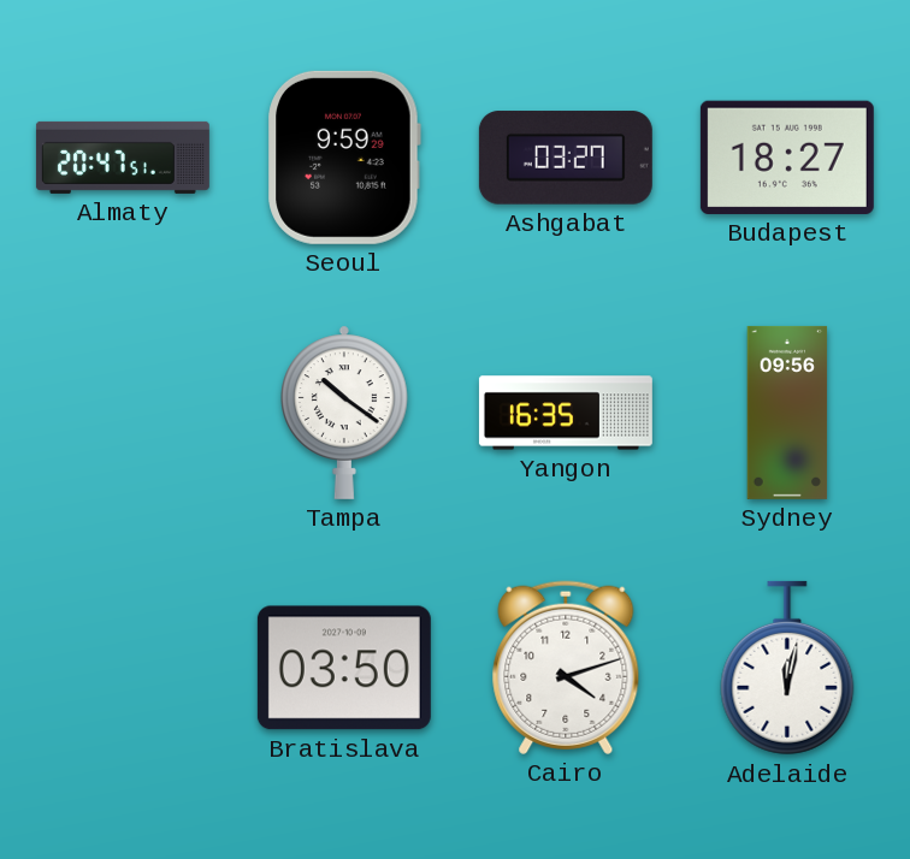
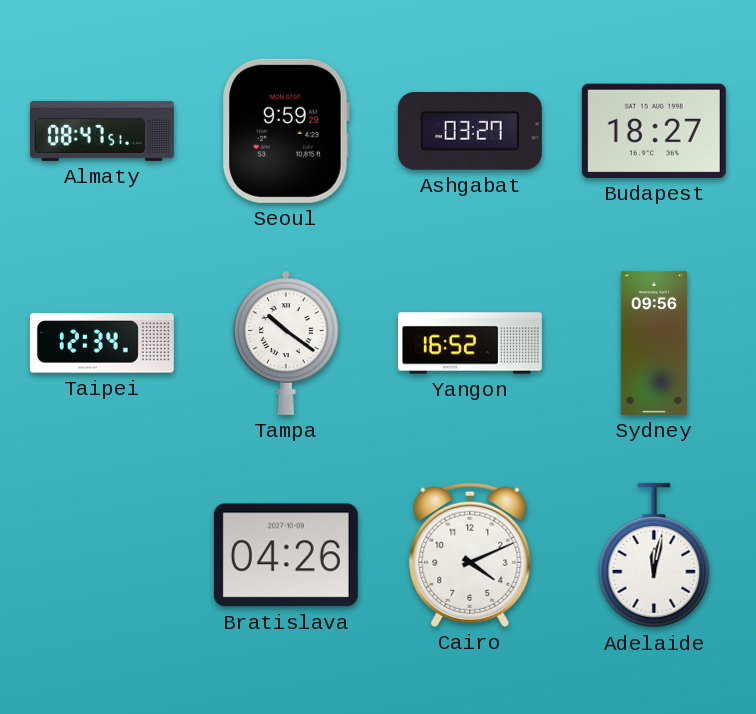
Almaty: 20:47 -> 08:47 (102, 131)
Taipei: none -> 12:34 (102, 343)
Yangon: 16:35 -> 16:52 (470, 343)
Bratislava: 03:50 -> 04:26 (286, 555)
Cairo: 4:12 -> 4:11 (470, 555)
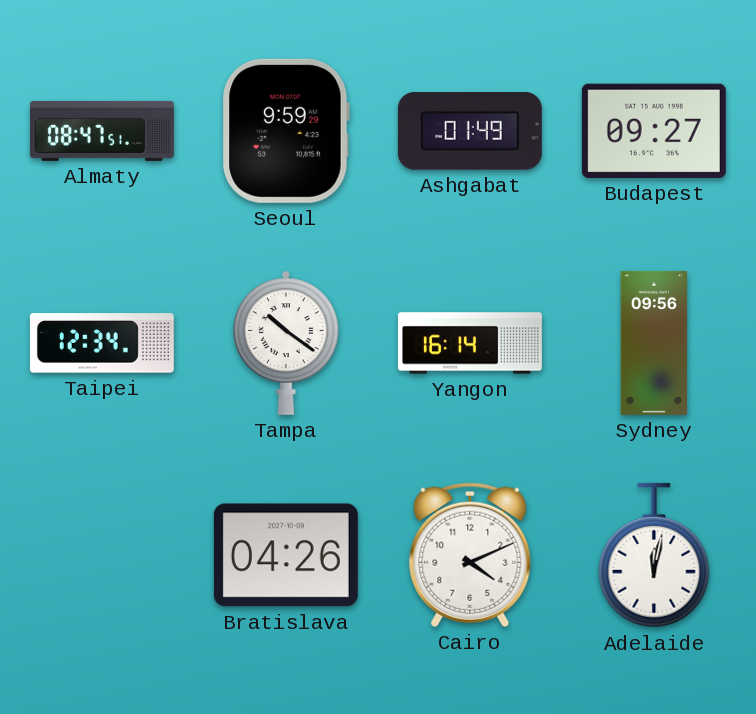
Ashgabat: 03:27 -> 01:49 (470, 131)
Budapest: 18:27 -> 09:27 (654, 131)
Yangon: 16:52 -> 16:14 (470, 343)
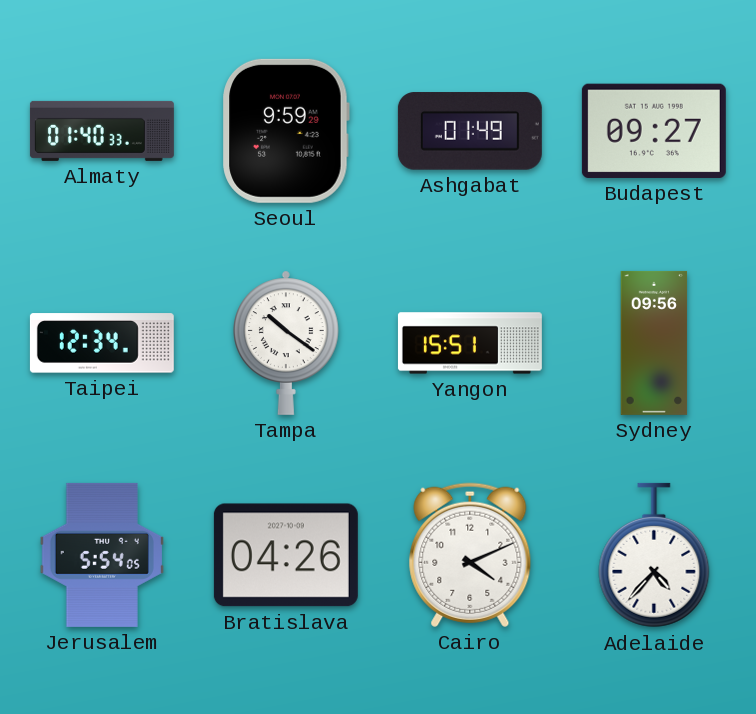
Almaty: 08:47 -> 01:40 (102, 131)
Yangon: 16:14 -> 15:51 (470, 343)
Jerusalem: none -> 5:54 (102, 555)
Adelaide: 12:02 -> 4:37 (654, 555)
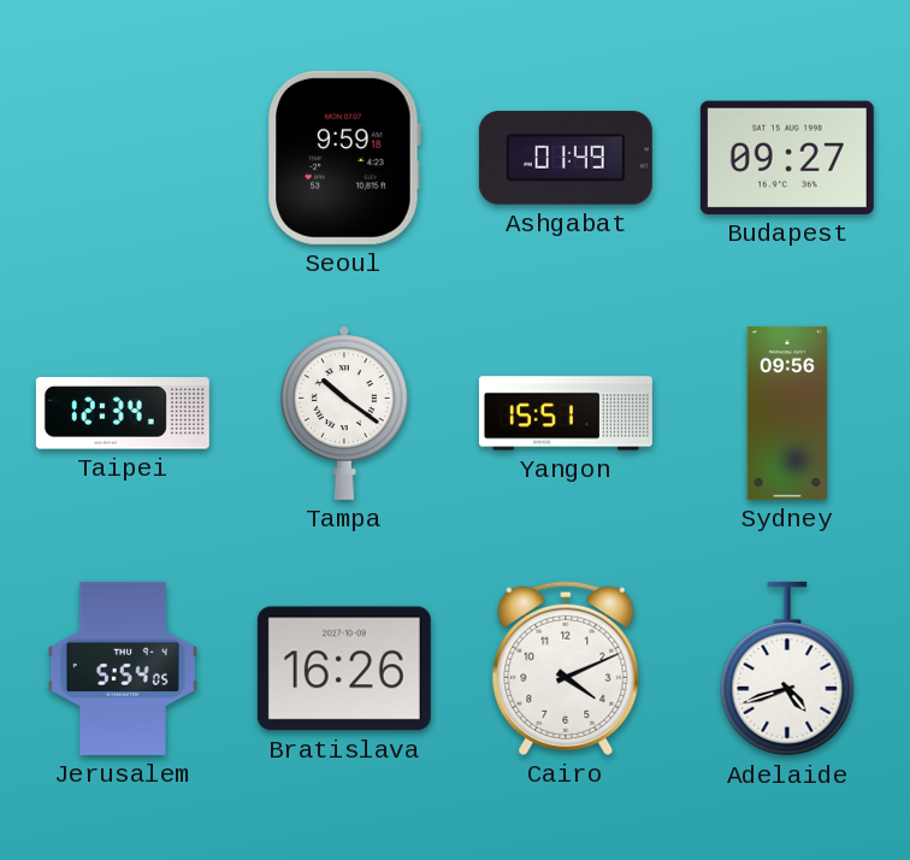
Almaty: 01:40 -> none (102, 131)
Seoul: 9:59:29 -> 9:59:18 (344, 158)
Bratislava: 04:26 -> 16:26 (344, 668)
Adelaide: 4:37 -> 4:42 (787, 668)
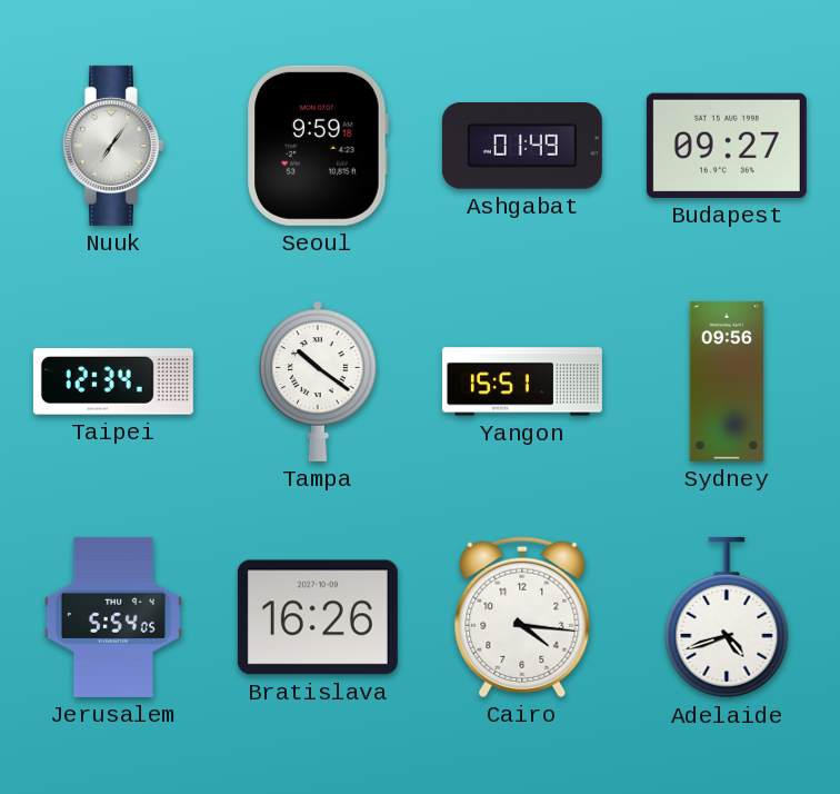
Nuuk: none -> 7:06 (113, 146)
Cairo: 4:11 -> 4:16 (522, 617)
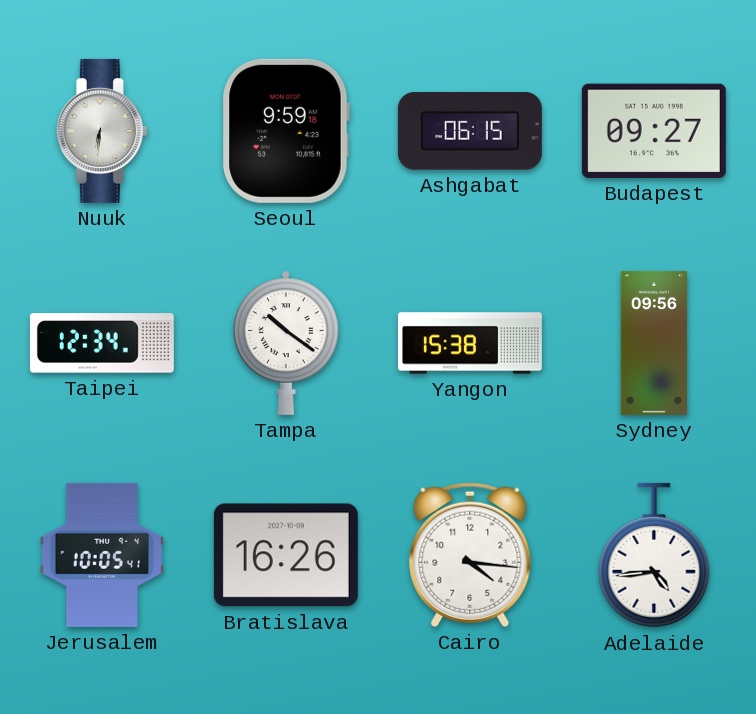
Nuuk: 7:06 -> 6:31 (102, 131)
Ashgabat: 01:49 -> 06:15 (470, 131)
Yangon: 15:51 -> 15:38 (470, 343)
Jerusalem: 5:54 -> 10:05 (102, 555)
Adelaide: 4:42 -> 4:44 (654, 555)
